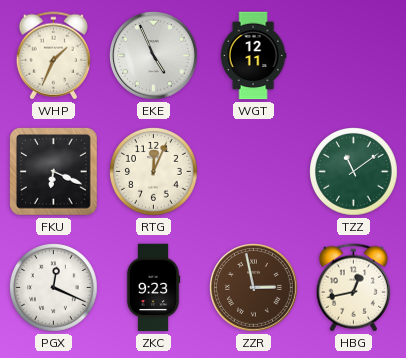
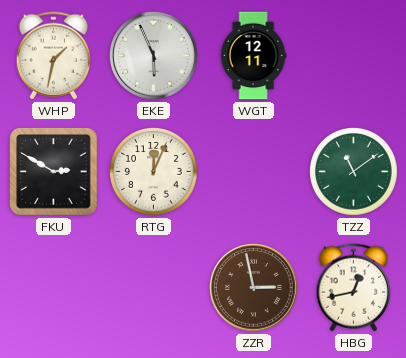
WHP: 1:34 -> 1:32 (53, 56)
EKE: 4:56 -> 5:56 (154, 56)
FKU: 6:19 -> 2:50 (54, 172)
PGX: 12:19 -> none (54, 288)
ZKC: 9:23 -> none (153, 288)
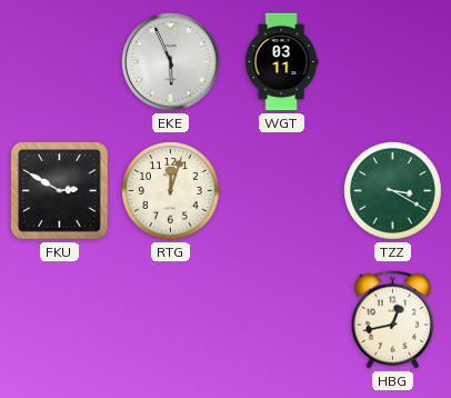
WHP: 1:32 -> none (53, 56)
WGT: 12:11 -> 03:11 (281, 62)
RTG: 12:04 -> 12:03 (171, 191)
TZZ: 11:09 -> 3:20 (393, 191)
ZZR: 2:58 -> none (254, 288)
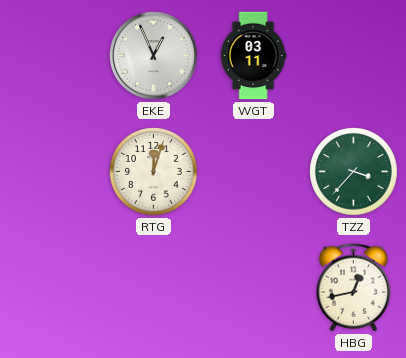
EKE: 5:56 -> 12:56 (154, 56)
FKU: 2:50 -> none (60, 191)
TZZ: 3:20 -> 3:37 (354, 172)
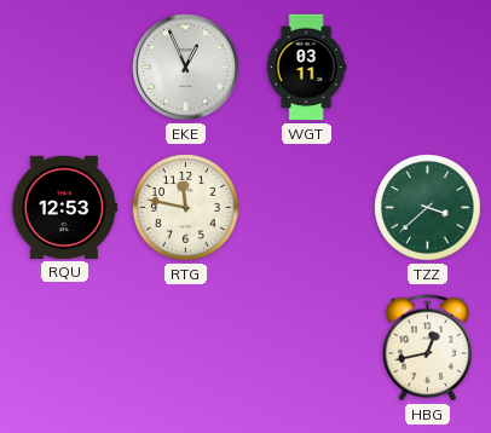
RQU: none -> 12:53 (65, 207)
RTG: 12:03 -> 11:47 (186, 208)
TZZ: 3:37 -> 3:38 (428, 208)
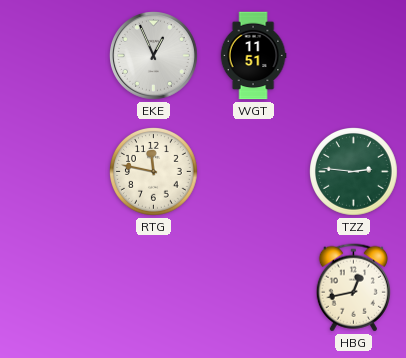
WGT: 03:11 -> 11:51 (253, 56)
RQU: 12:53 -> none (65, 207)
TZZ: 3:38 -> 2:46 (354, 172)
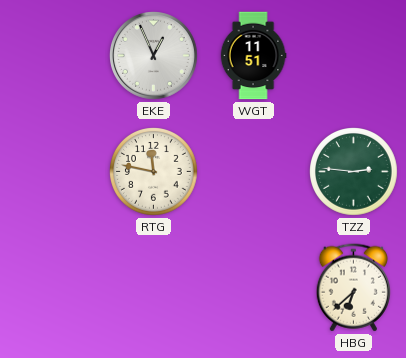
HBG: 12:43 -> 6:38 (353, 288)
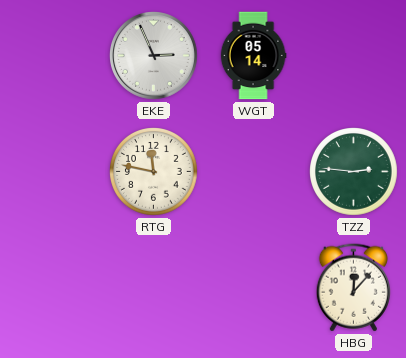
EKE: 12:56 -> 2:56 (154, 56)
WGT: 11:51 -> 05:14 (253, 56)
HBG: 6:38 -> 12:07 (353, 288)
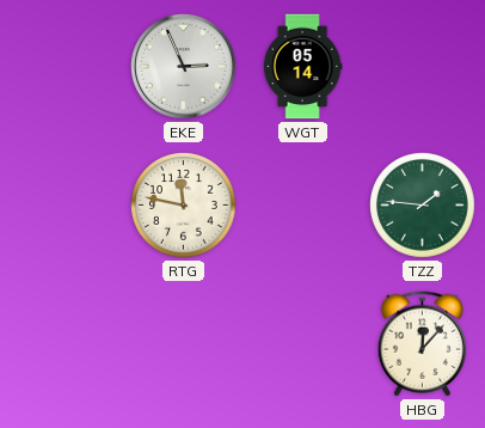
TZZ: 2:46 -> 1:46 (423, 206)
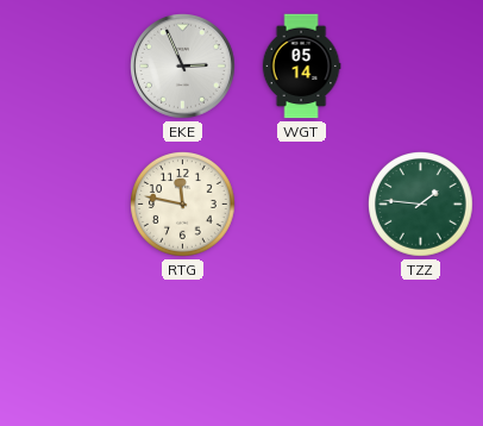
HBG: 12:07 -> none (422, 344)
